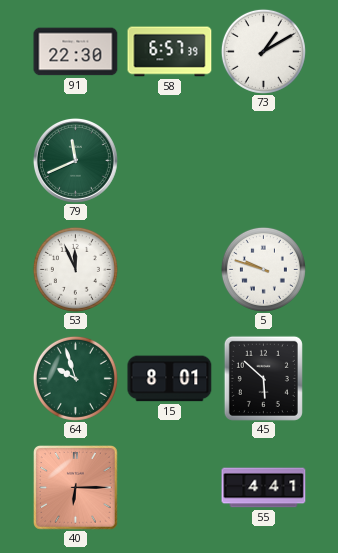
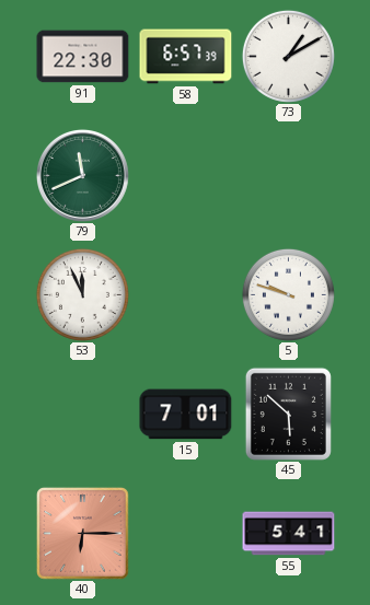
64: 9:57 -> none (75, 378)
15: 8:01 -> 7:01 (186, 415)
55: 4:41 -> 5:41 (289, 534)
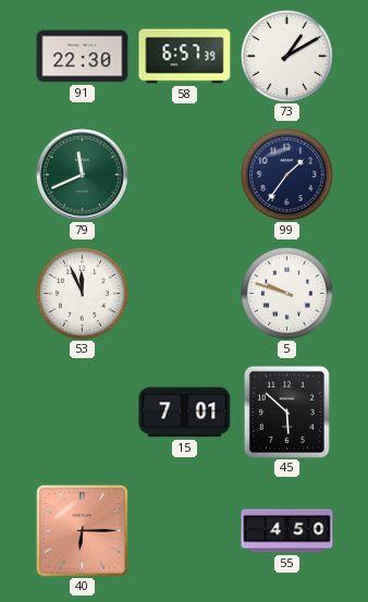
99: none -> 1:36 (286, 174)
55: 5:41 -> 4:50 (287, 531)
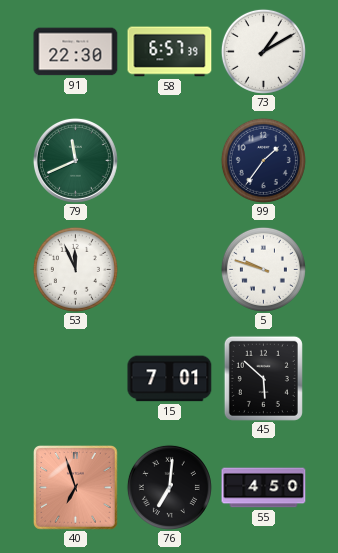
40: 6:15 -> 6:57 (76, 488)
76: none -> 7:01 (169, 487)
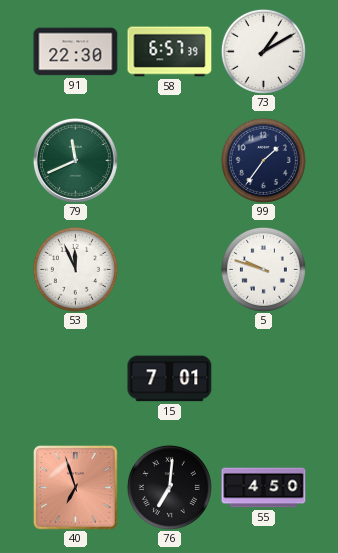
45: 5:52 -> none (263, 378)
